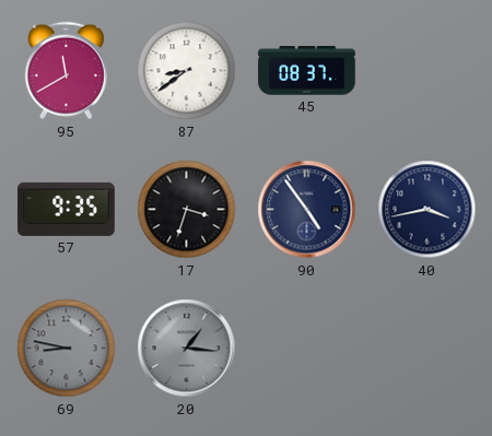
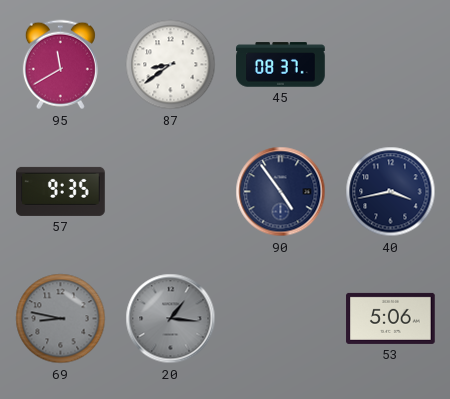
17: 3:33 -> none (187, 210)
53: none -> 5:06 (391, 318)
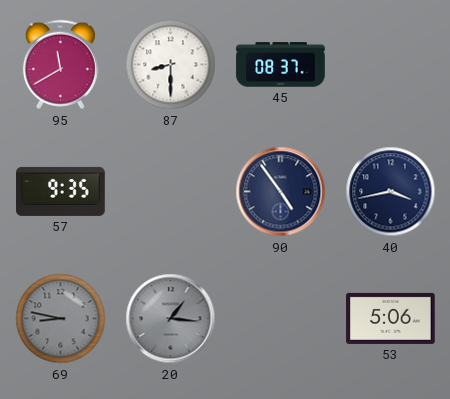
87: 8:39 -> 8:30 (171, 65)
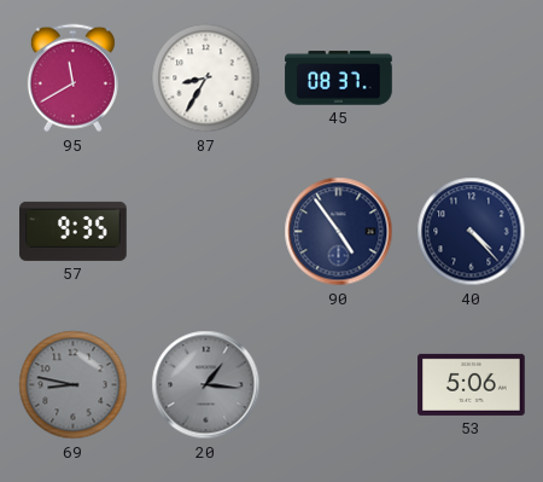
87: 8:30 -> 8:35 (206, 79)
40: 3:43 -> 4:23 (472, 232)
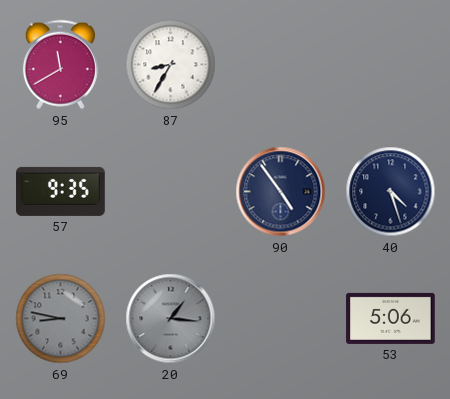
45: 08:37 -> none (339, 79)
40: 4:23 -> 4:27 (391, 192)
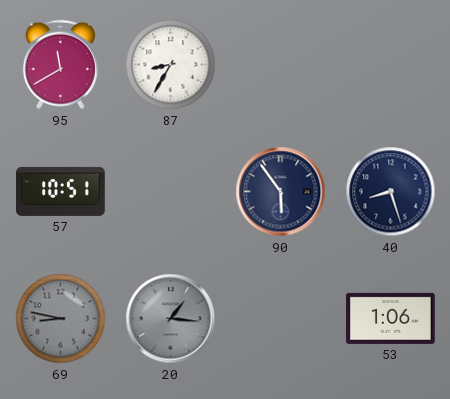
57: 9:35 -> 10:51 (61, 191)
90: 4:54 -> 5:54 (281, 192)
40: 4:27 -> 8:27 (391, 192)
53: 5:06 -> 1:06 (391, 318)
